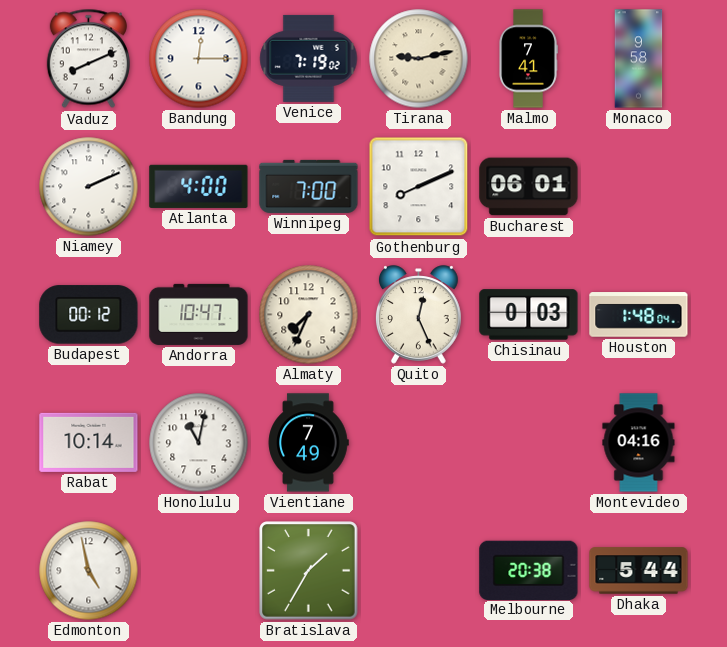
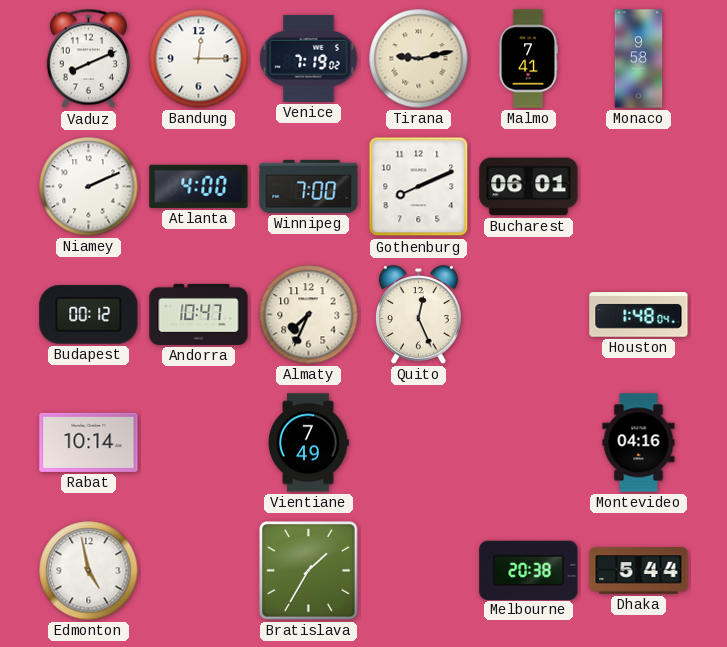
Chisinau: 0:03 -> none (529, 315)
Honolulu: 11:02 -> none (199, 443)
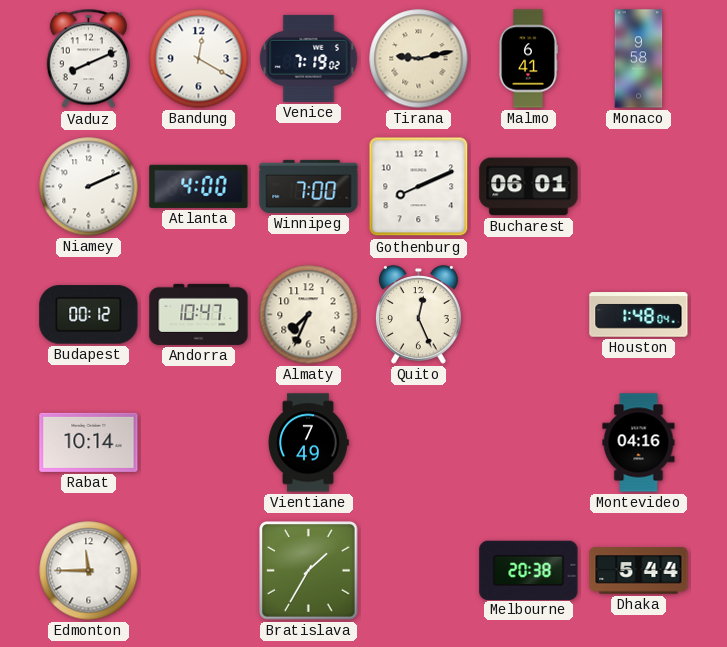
Bandung: 12:15 -> 12:20 (199, 59)
Malmo: 7:41 -> 6:41 (528, 59)
Edmonton: 4:58 -> 11:45 (89, 571)
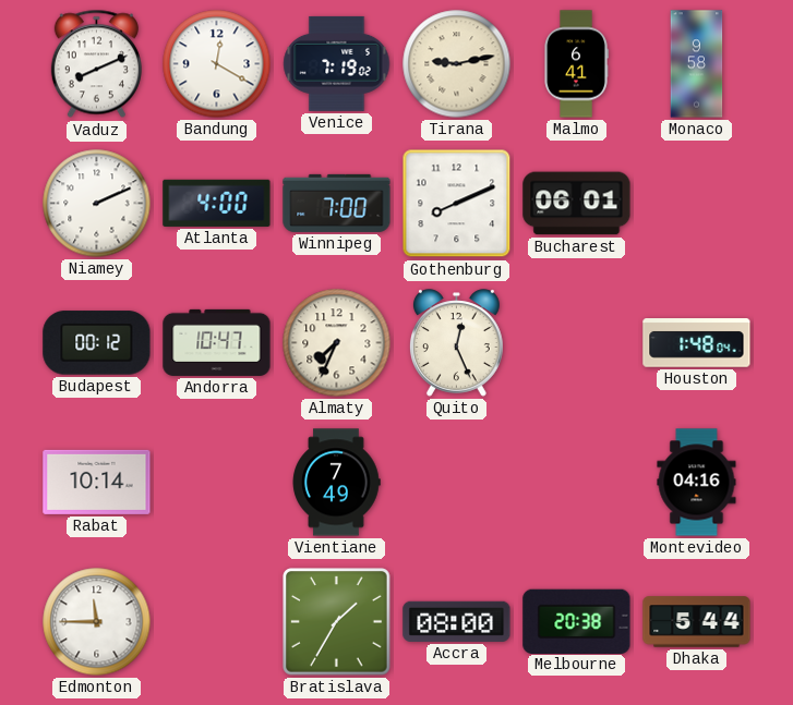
Accra: none -> 08:00 (457, 621)
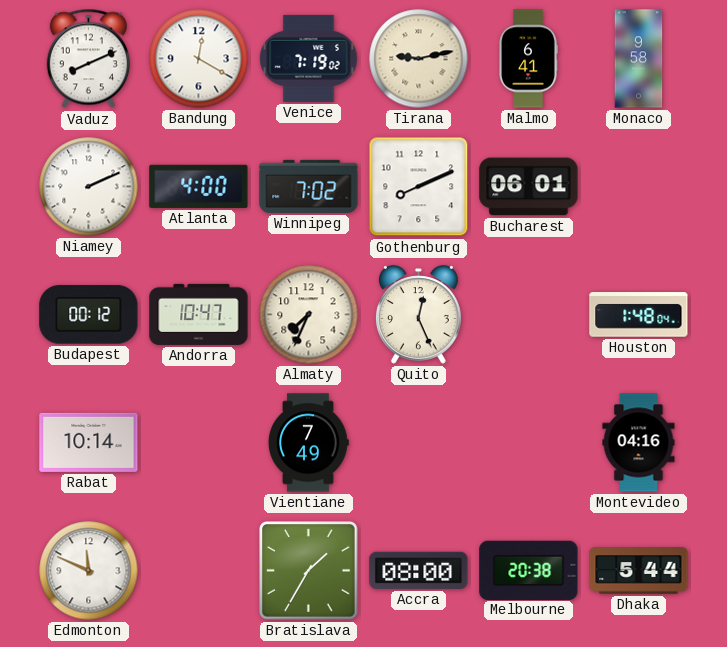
Winnipeg: 7:00 -> 7:02 (309, 186)
Edmonton: 11:45 -> 11:49 (89, 571)
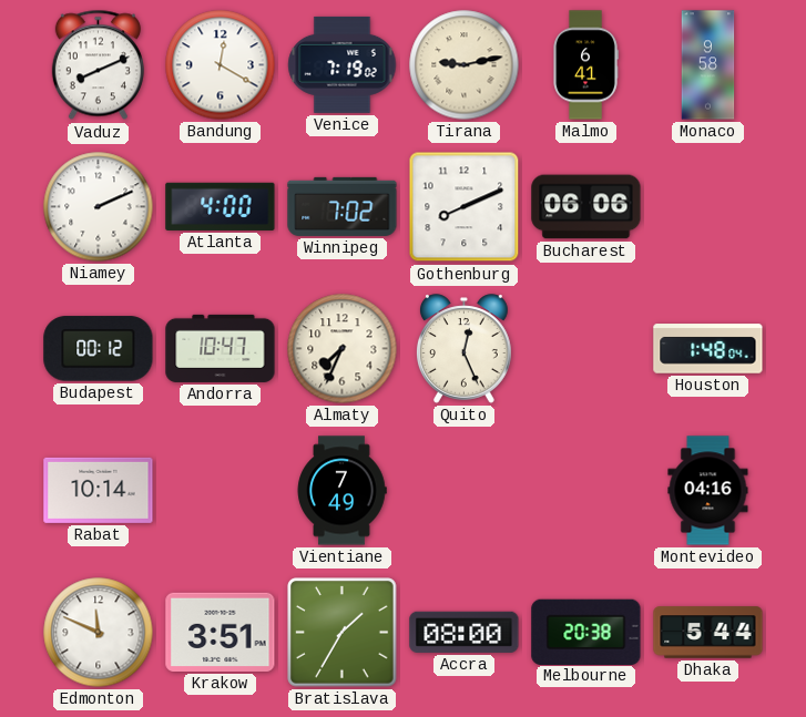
Bucharest: 06:01 -> 06:06 (586, 207)
Krakow: none -> 3:51 (221, 632)
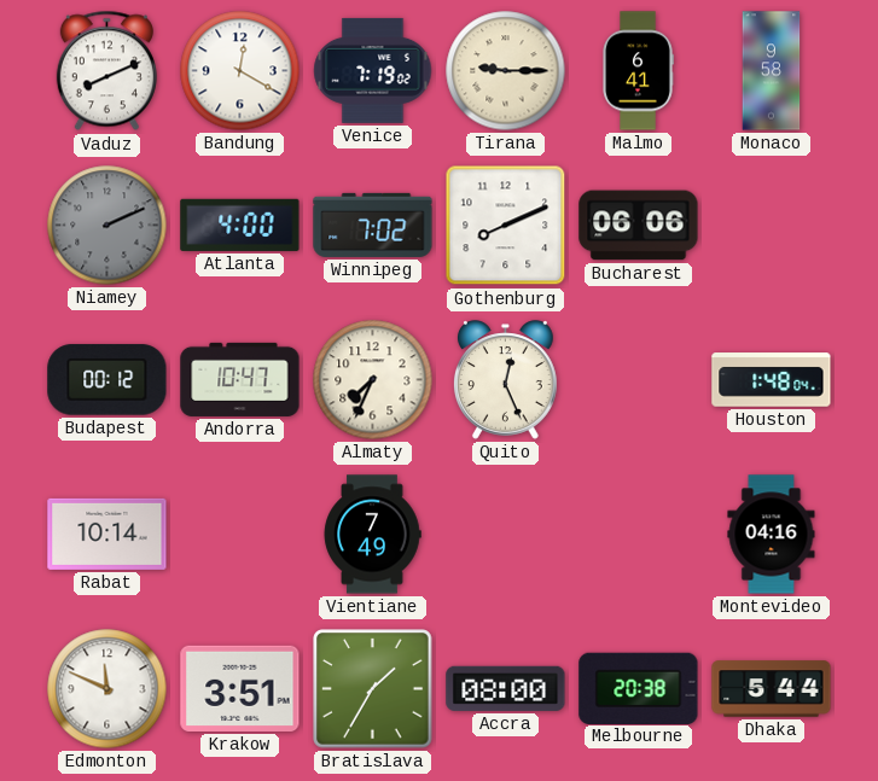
Tirana: 9:13 -> 9:15 (506, 71)
Niamey dial: white -> grey (107, 226)
